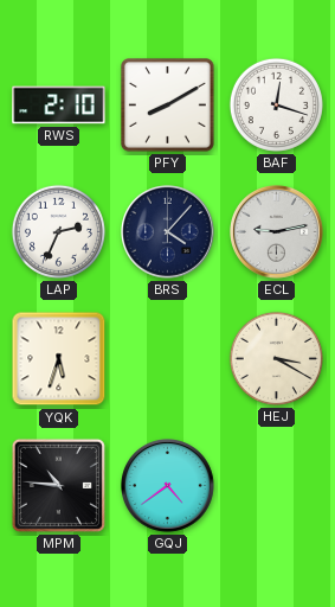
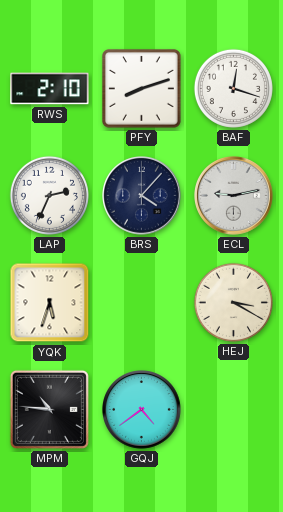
PFY: 8:10 -> 8:12 (141, 88)
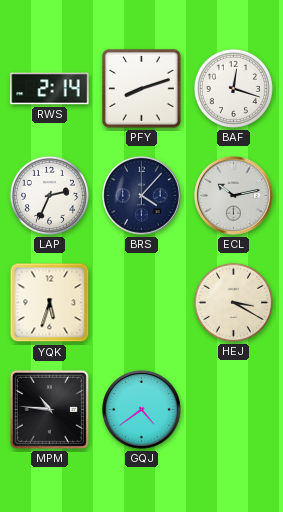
RWS: 2:10 -> 2:14 (50, 89)
ECL: 9:13 -> 10:13 (234, 196)
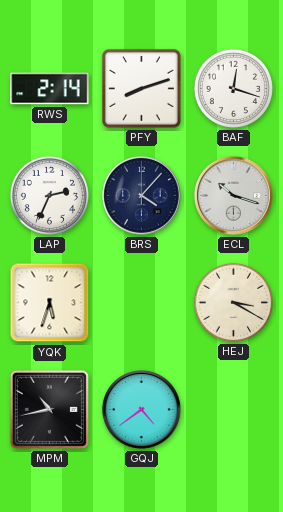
ECL: 10:13 -> 10:18 (234, 196)
MPM: 10:46 -> 10:43 (49, 409)
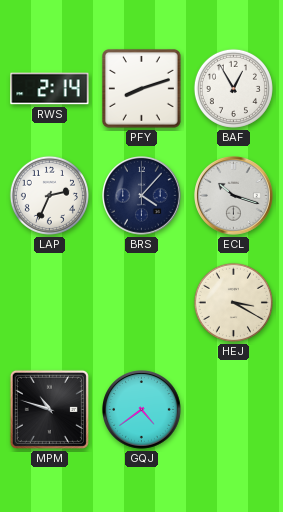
BAF: 12:18 -> 12:55 (233, 88)
YQK: 5:33 -> none (50, 303)
MPM: 10:43 -> 10:48 (49, 409)
